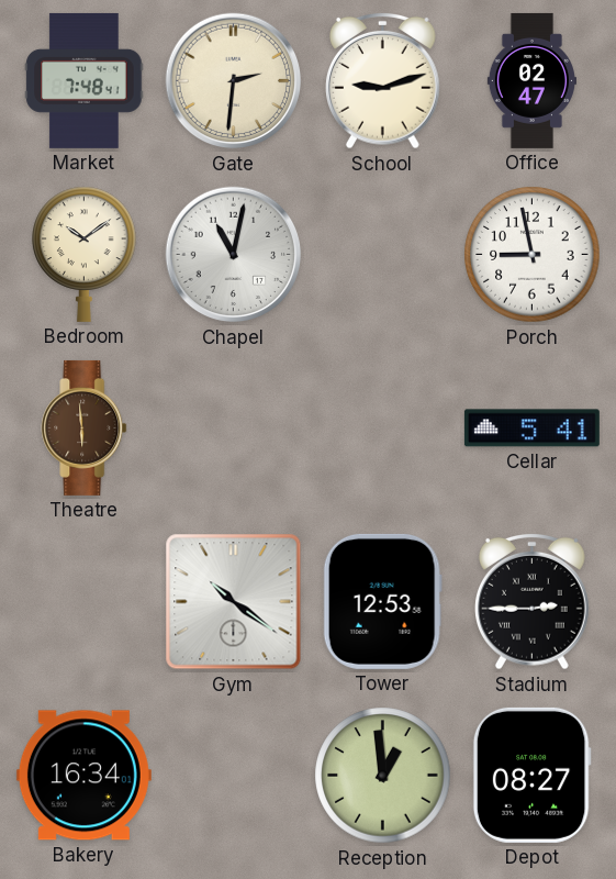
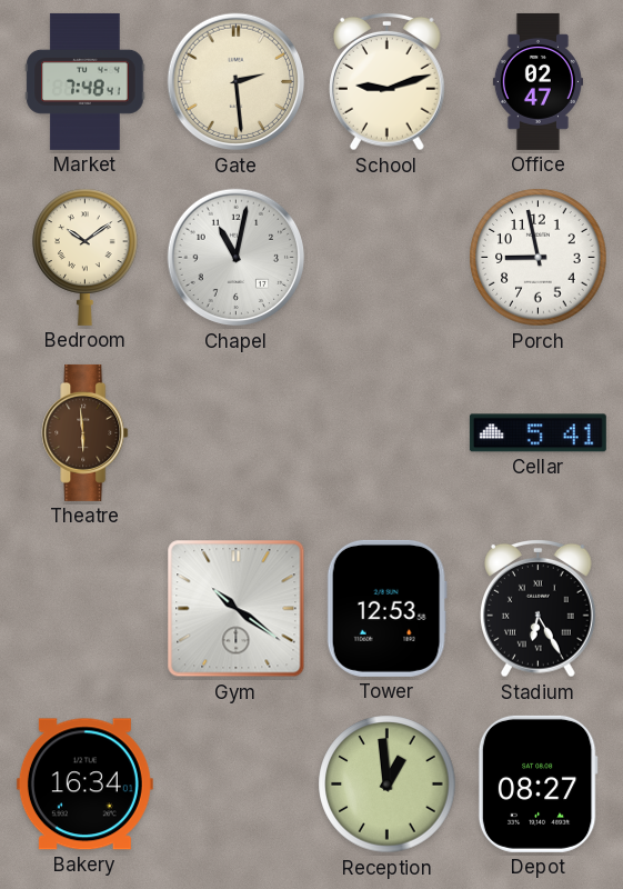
Gate: 2:31 -> 2:29 (237, 82)
Stadium: 2:45 -> 6:25 (539, 608)
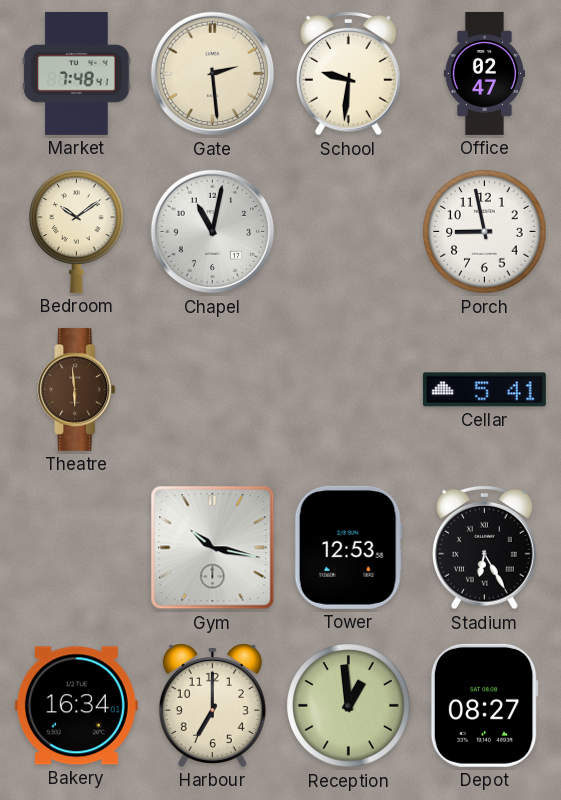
School: 9:12 -> 9:31 (349, 73)
Gym: 10:21 -> 10:17 (213, 548)
Harbour: none -> 7:00 (212, 706)
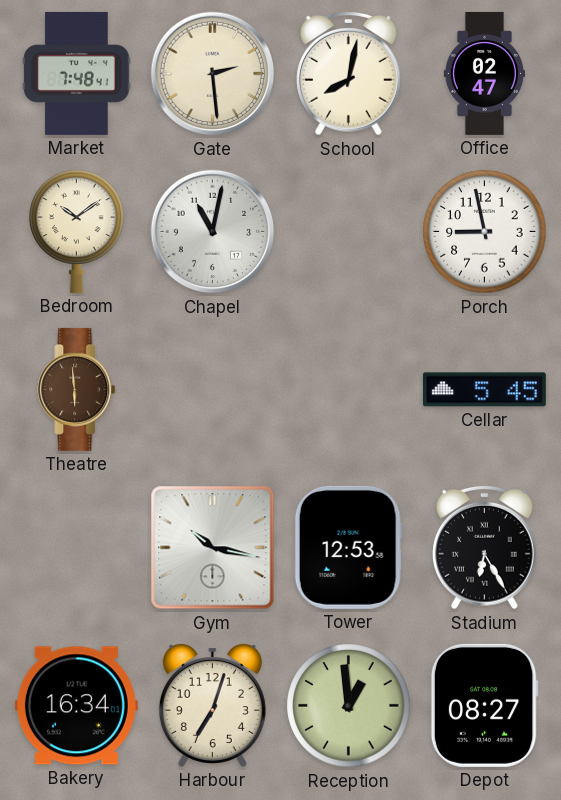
School: 9:31 -> 8:02 (349, 73)
Cellar: 5:41 -> 5:45 (484, 390)
Harbour: 7:00 -> 7:03 (212, 706)
